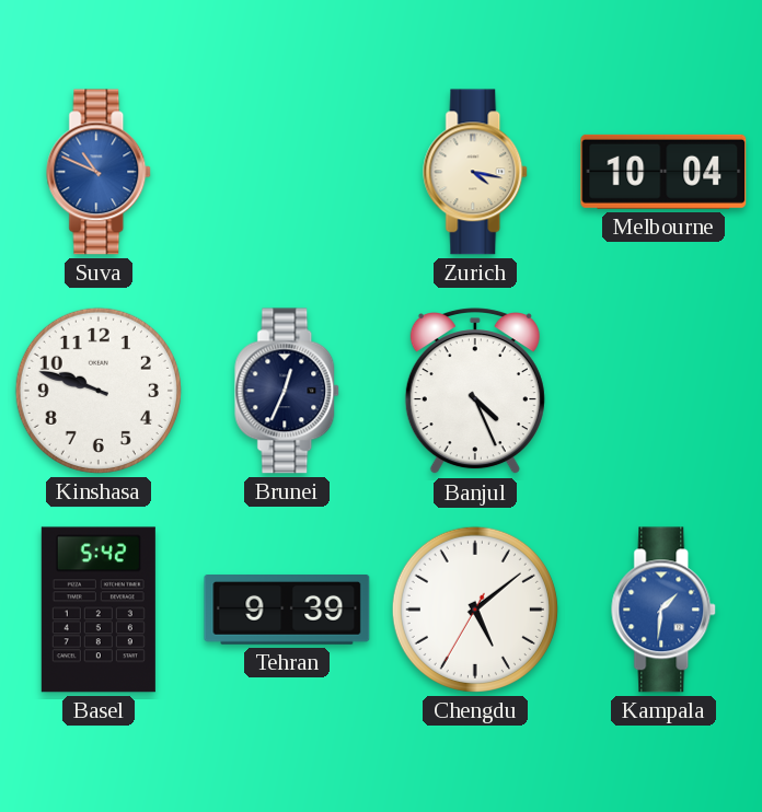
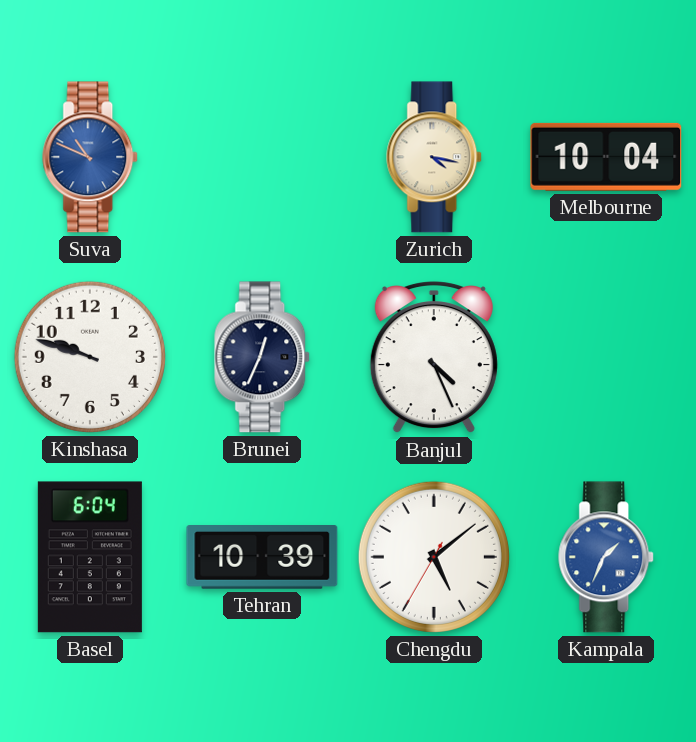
Basel: 5:42 -> 6:04 (90, 557)
Tehran: 9:39 -> 10:39 (262, 558)
Kampala: 1:31 -> 1:34 (607, 557)
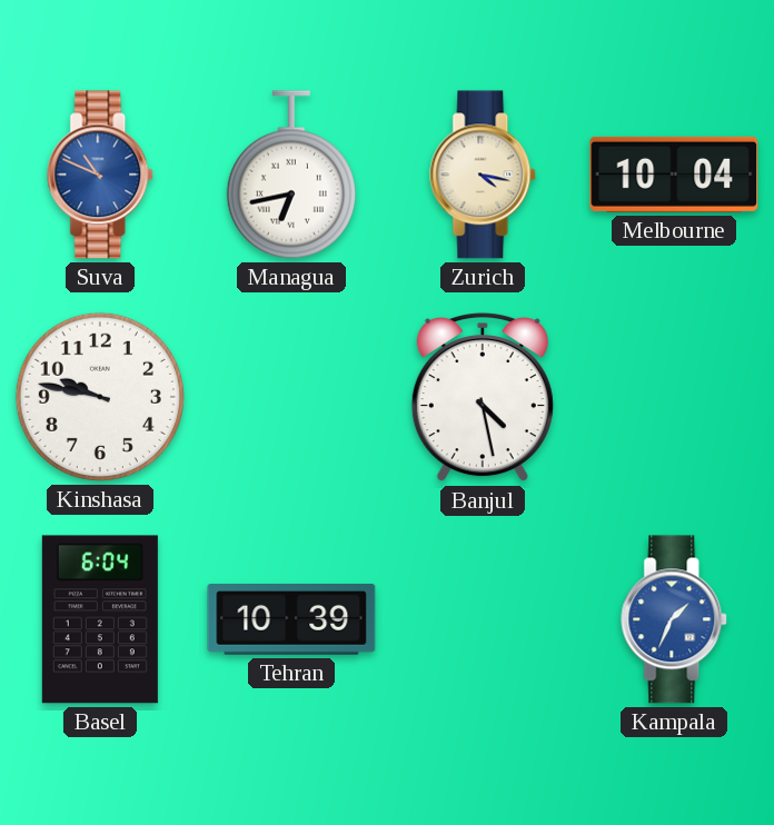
Managua: none -> 6:43 (291, 175)
Kinshasa: 9:48 -> 9:47 (100, 397)
Brunei: 12:34 -> none (263, 357)
Banjul: 4:26 -> 4:28 (483, 398)
Chengdu: 5:08 -> none (434, 557)
